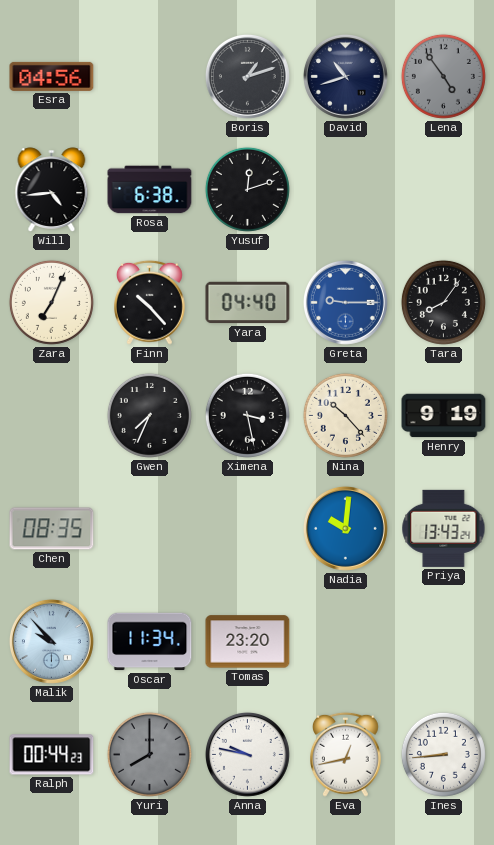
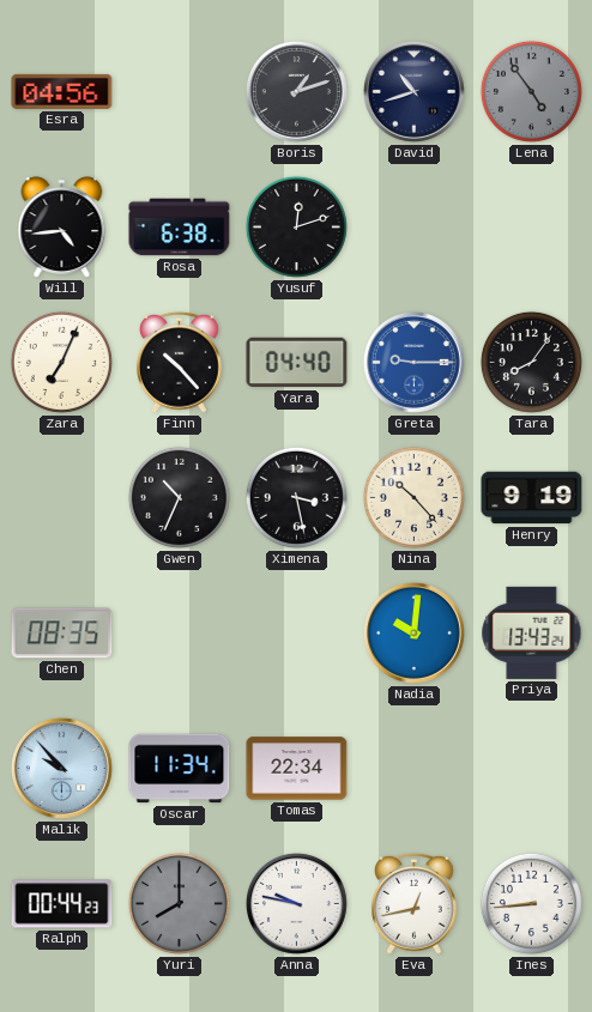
Gwen: 7:34 -> 10:34 (179, 497)
Tomas: 23:20 -> 22:34 (297, 769)
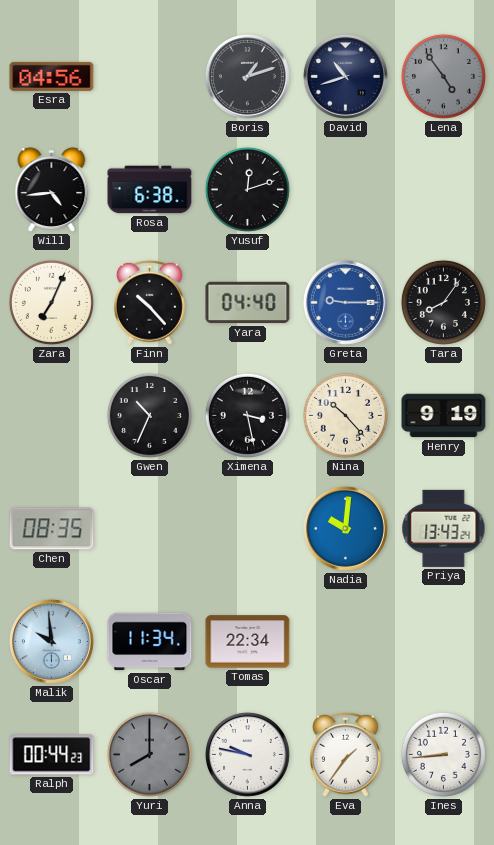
Malik: 9:53 -> 9:59 (51, 641)
Eva: 12:43 -> 1:36 (346, 754)
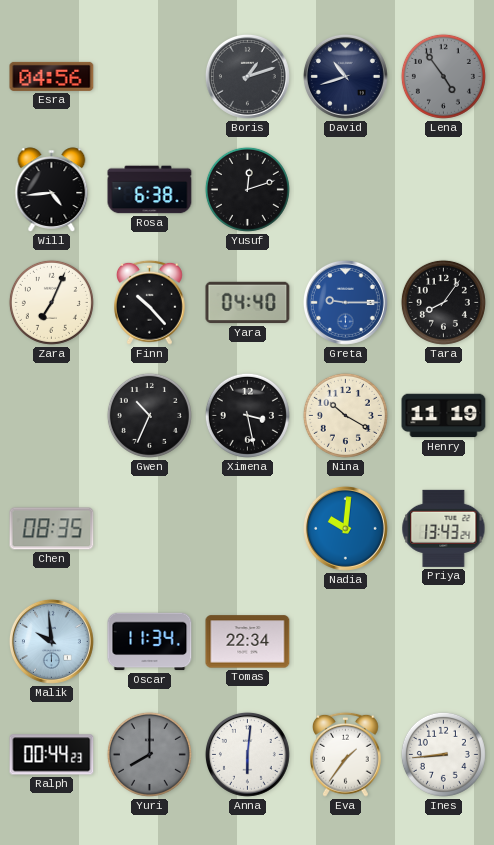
Nina: 10:23 -> 10:20 (345, 415)
Henry: 9:19 -> 11:19 (444, 416)
Anna: 9:47 -> 6:01 (247, 754)
